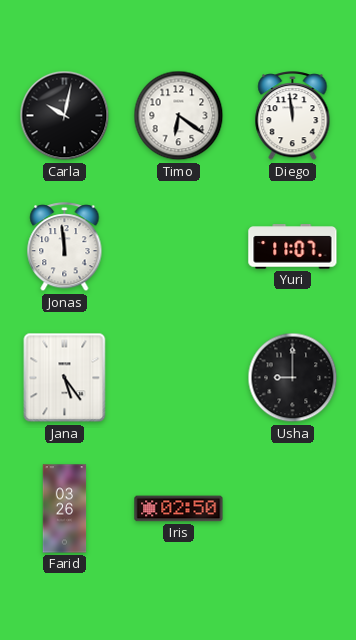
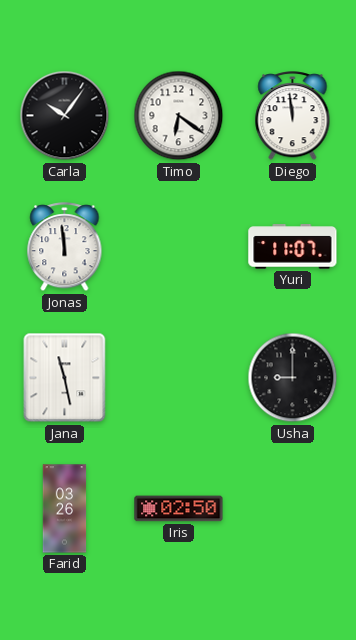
Carla: 10:02 -> 10:06 (65, 116)
Jana: 5:24 -> 11:28 (65, 378)
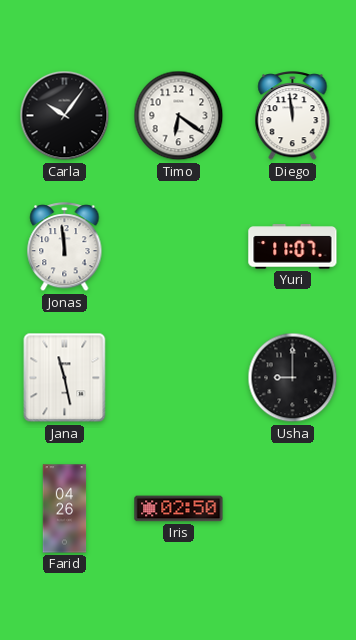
Farid: 03:26 -> 04:26 (65, 509)
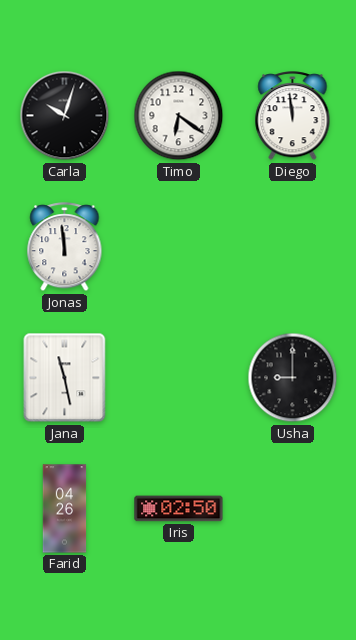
Carla: 10:06 -> 10:03 (65, 116)
Yuri: 11:07 -> none (293, 247)
